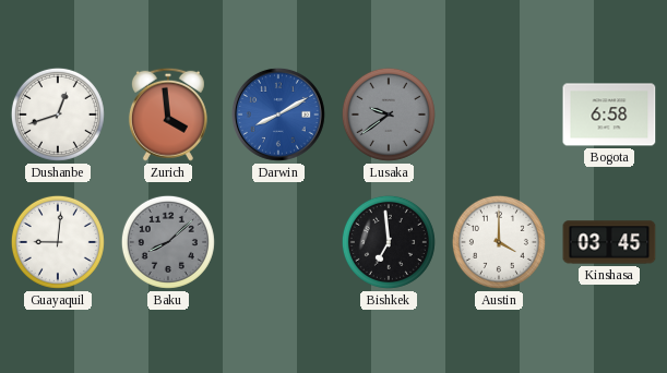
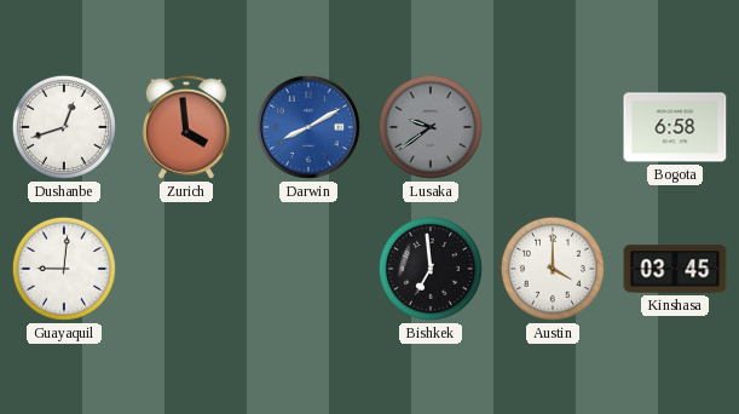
Baku: 8:08 -> none (168, 242)
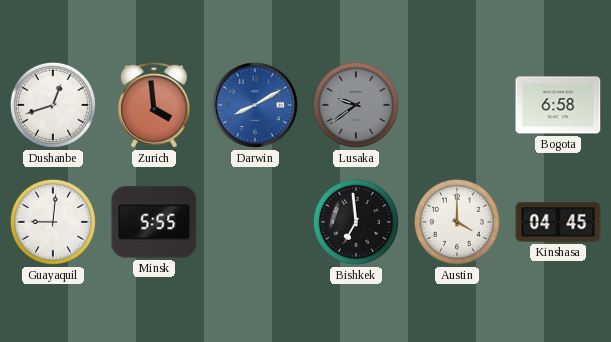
Minsk: none -> 5:55 (154, 222)
Kinshasa: 03:45 -> 04:45 (558, 222)
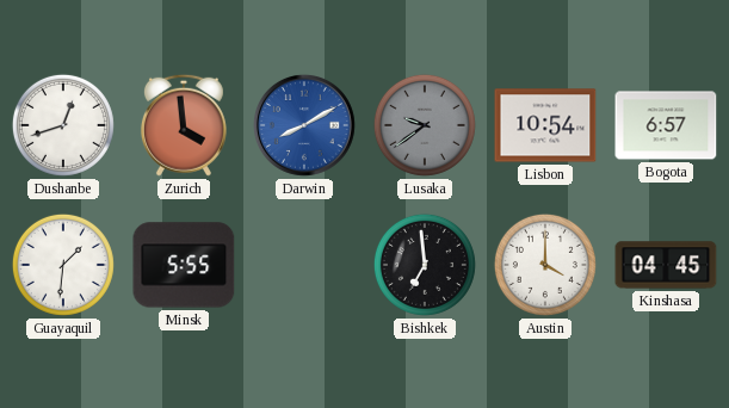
Lisbon: none -> 10:54 (545, 125)
Bogota: 6:58 -> 6:57 (666, 125)
Guayaquil: 9:01 -> 1:31 (63, 265)
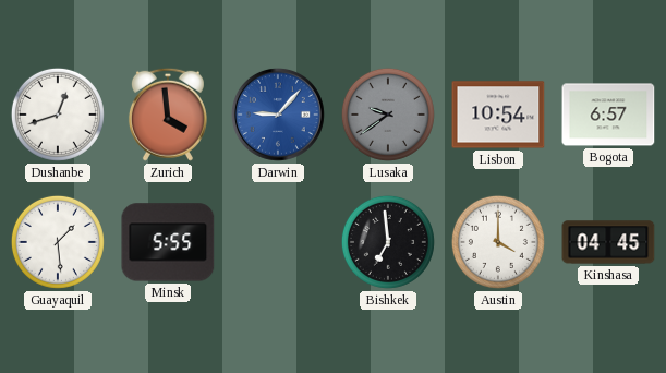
Darwin: 8:10 -> 9:07 (278, 115)
Guayaquil: 1:31 -> 1:29 (58, 242)
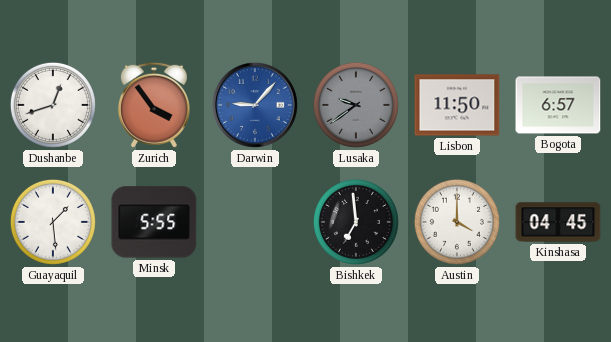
Zurich: 3:59 -> 3:54 (154, 105)
Lisbon: 10:54 -> 11:50 (457, 105)
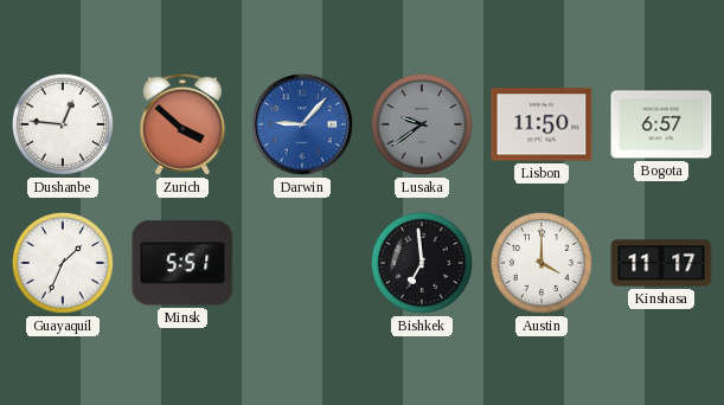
Dushanbe: 12:42 -> 12:46 (63, 124)
Zurich: 3:54 -> 3:52 (182, 124)
Guayaquil: 1:29 -> 1:34 (63, 263)
Minsk: 5:55 -> 5:51 (182, 263)
Kinshasa: 04:45 -> 11:17 (661, 263)
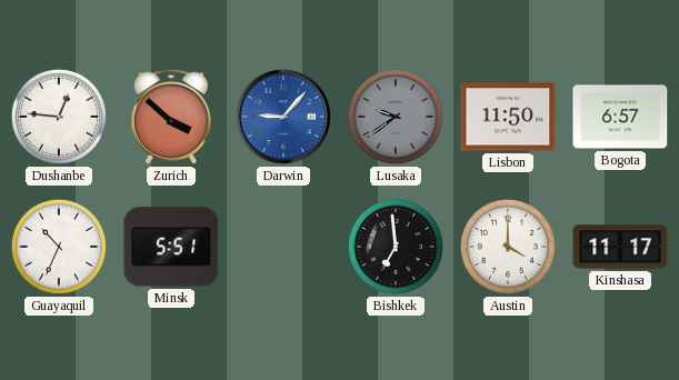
Guayaquil: 1:34 -> 10:34 (59, 247)
